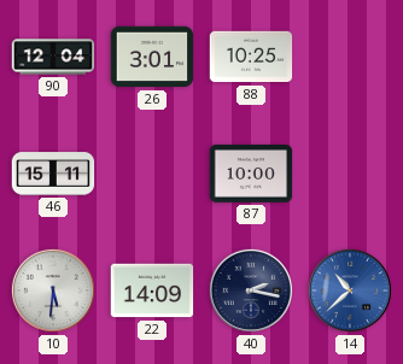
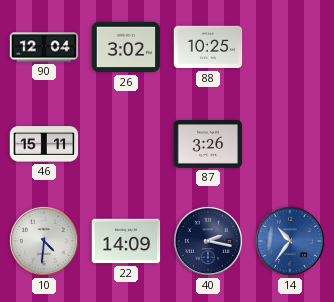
26: 3:01 -> 3:02 (126, 47)
87: 10:00 -> 3:26 (208, 145)
10: 5:31 -> 4:31 (44, 241)
14: 10:38 -> 10:36 (290, 241)
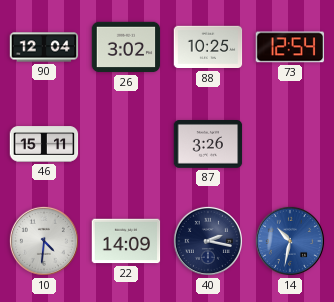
73: none -> 12:54 (290, 47)
14: 10:36 -> 10:32 (290, 241)
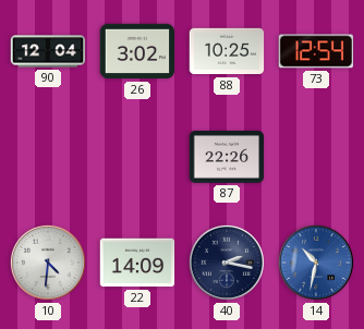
46: 15:11 -> none (44, 144)
87: 3:26 -> 22:26 (227, 158)
